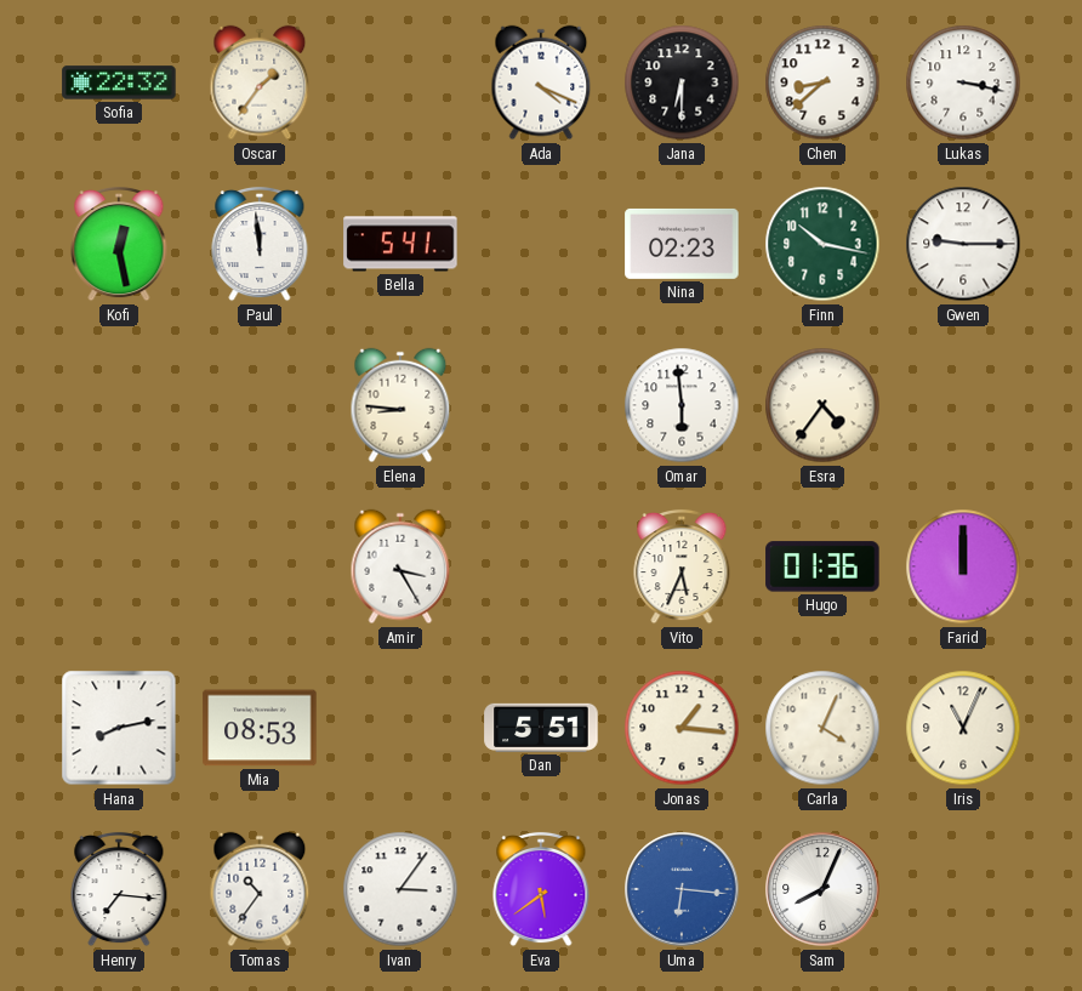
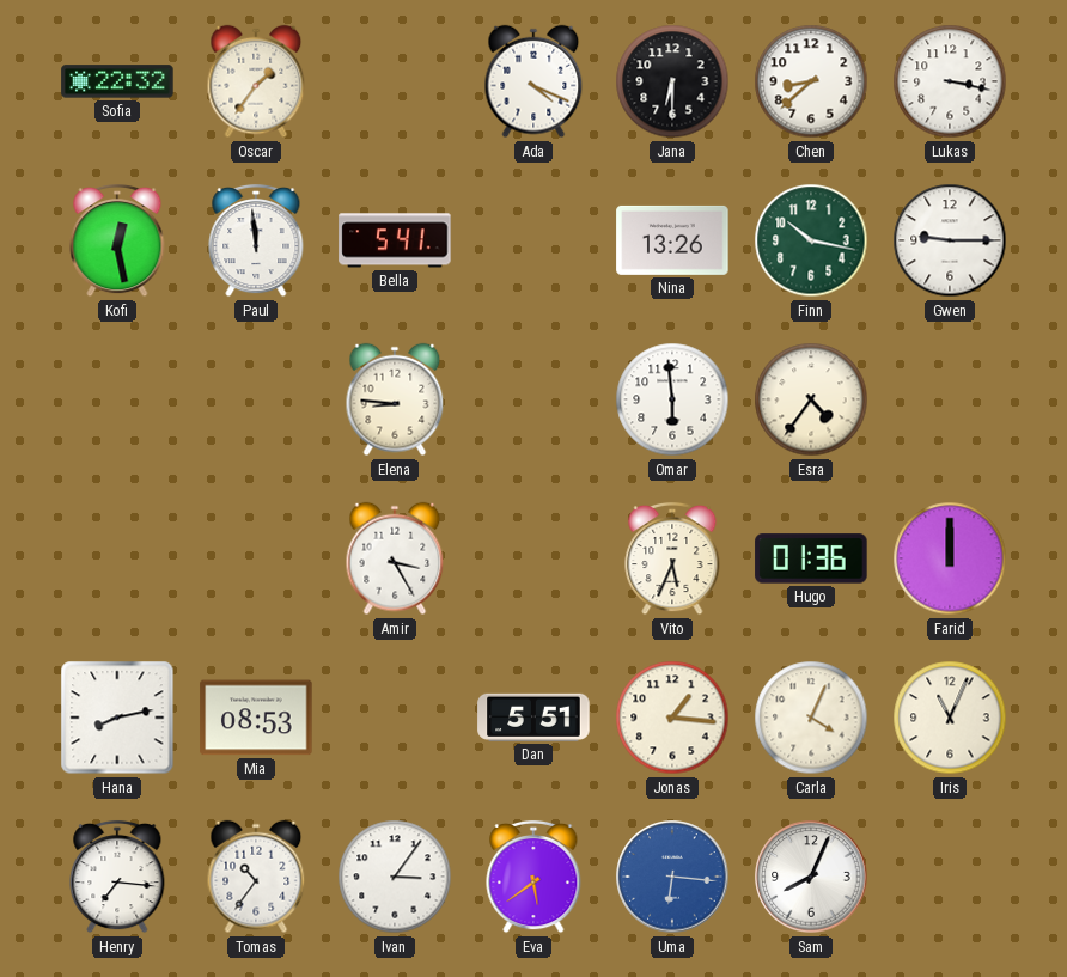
Nina: 02:23 -> 13:26 (672, 240)
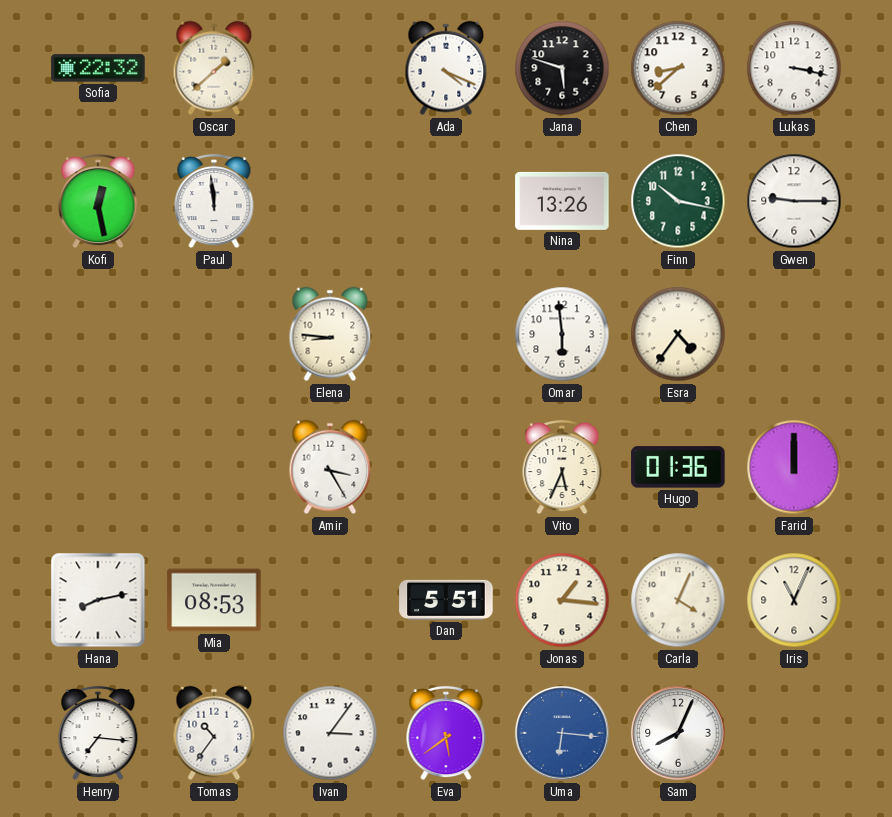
Oscar: 1:36 -> 1:38 (214, 68)
Jana: 6:30 -> 5:48 (562, 68)
Bella: 5:41 -> none (395, 240)
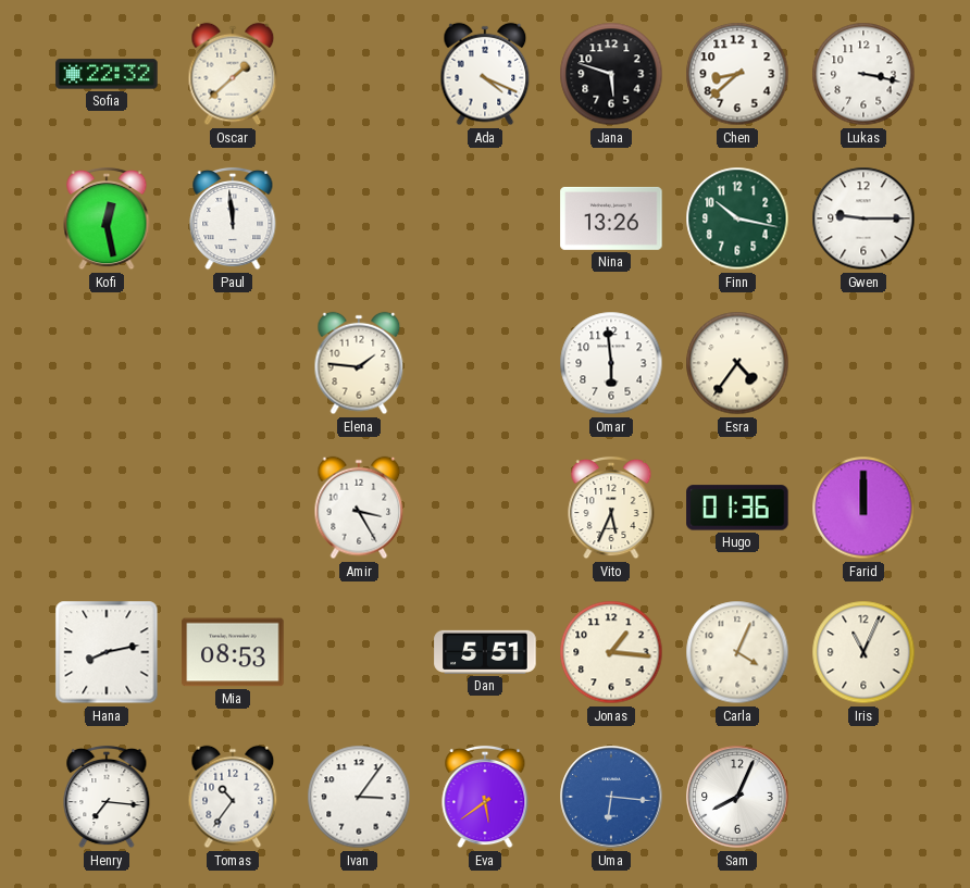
Elena: 8:46 -> 1:46 (359, 363)
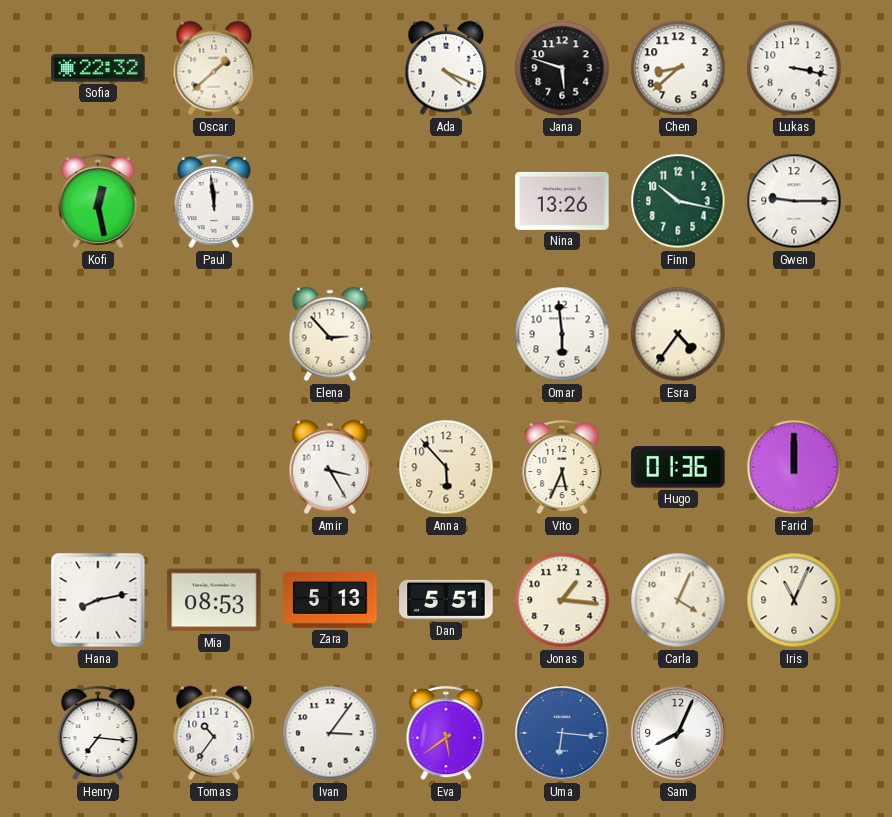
Elena: 1:46 -> 2:53 (330, 334)
Anna: none -> 5:53 (446, 467)
Zara: none -> 5:13 (330, 600)
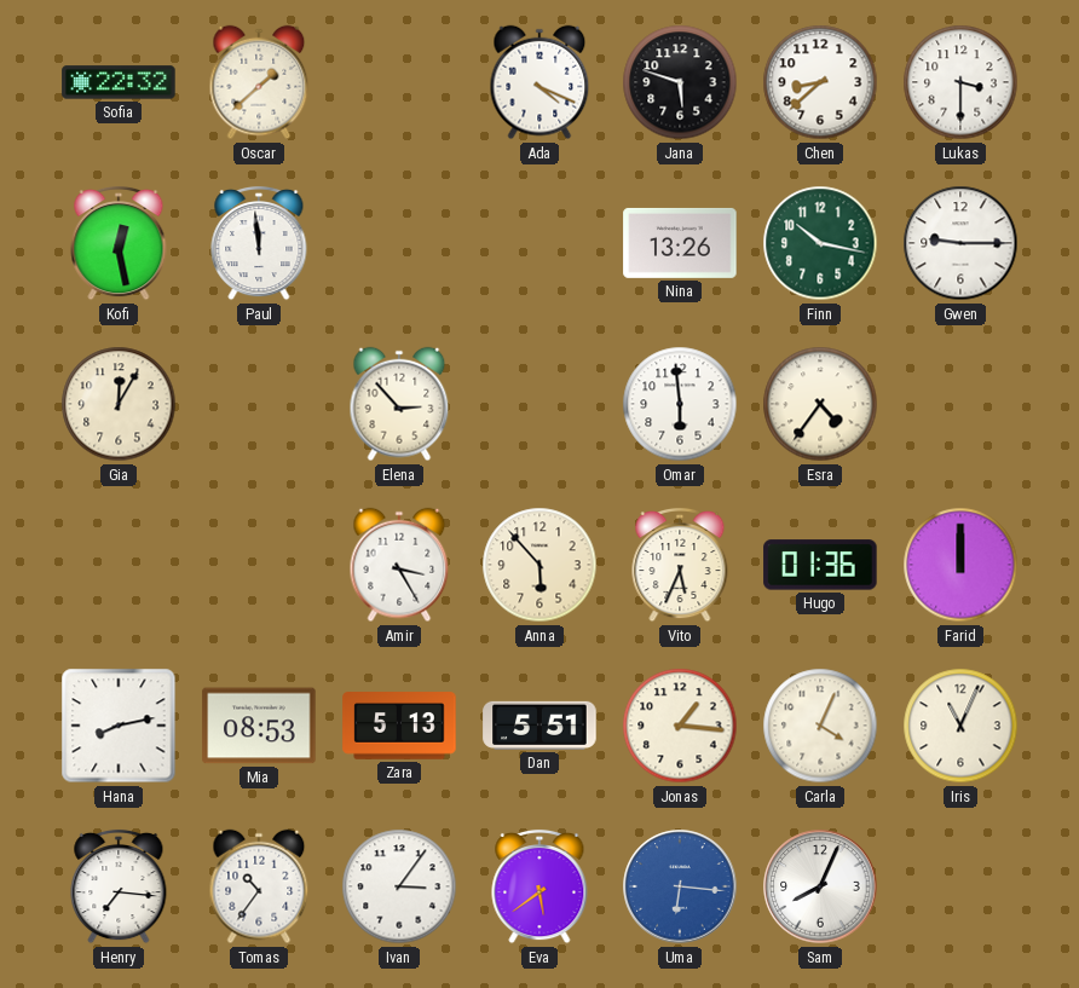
Lukas: 3:17 -> 3:30 (960, 82)
Gia: none -> 12:05 (119, 404)
